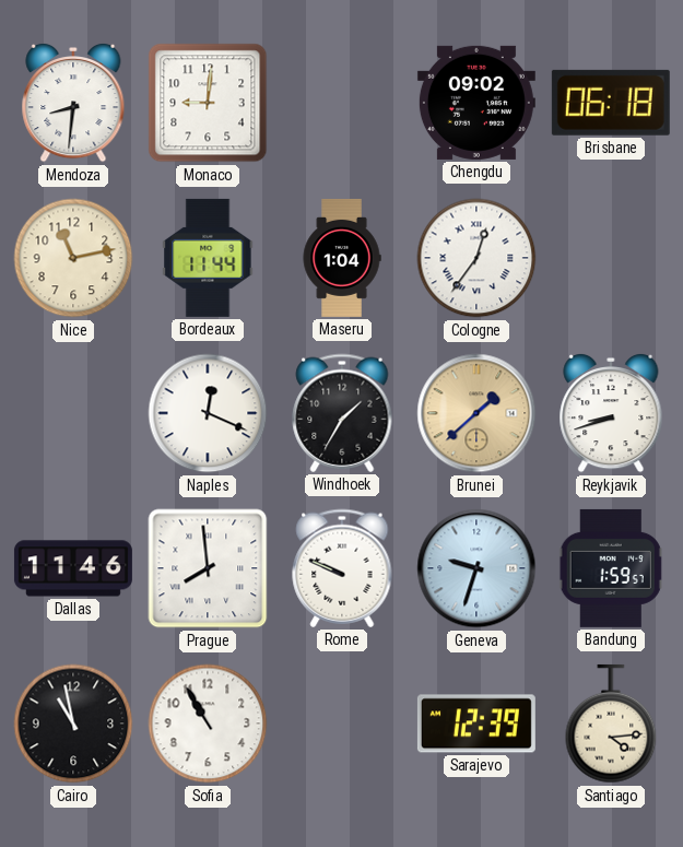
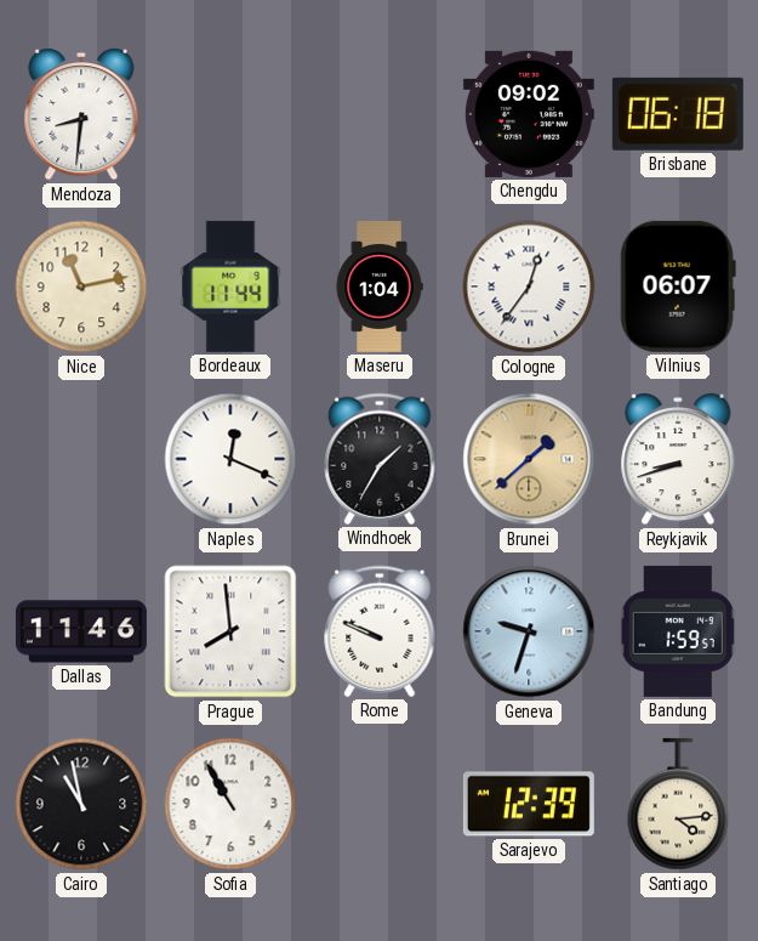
Monaco: 9:01 -> none (208, 103)
Vilnius: none -> 06:07 (678, 287)
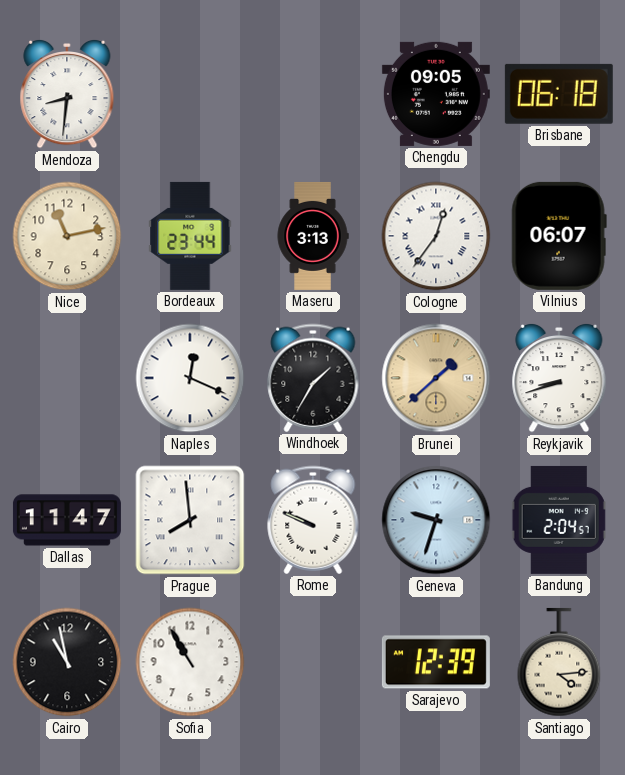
Chengdu: 09:02 -> 09:05 (436, 94)
Bordeaux: 11:44 -> 23:44 (190, 236)
Maseru: 1:04 -> 3:13 (313, 236)
Dallas: 11:46 -> 11:47 (67, 520)
Bandung: 1:59 -> 2:04 (559, 520)
